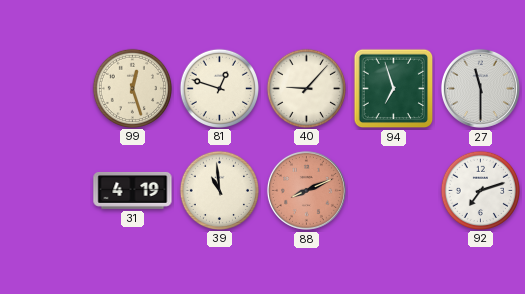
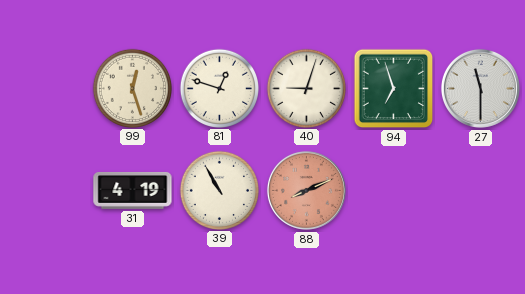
40: 9:07 -> 9:03 (306, 88)
39: 10:59 -> 10:55 (219, 190)
92: 7:12 -> none (480, 190)
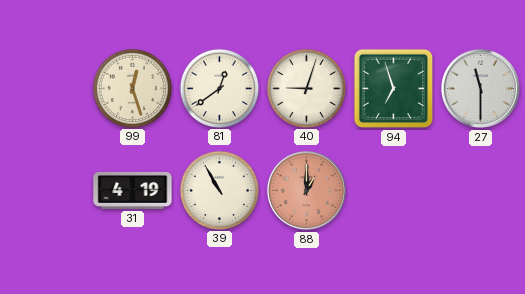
81: 12:48 -> 12:39 (219, 88)
88: 8:11 -> 1:00 (306, 190)
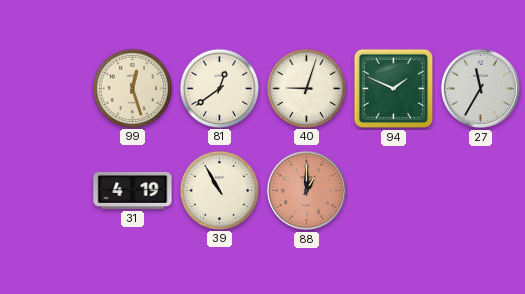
94: 6:57 -> 1:49 (394, 89)
27: 11:30 -> 11:35 (480, 88)
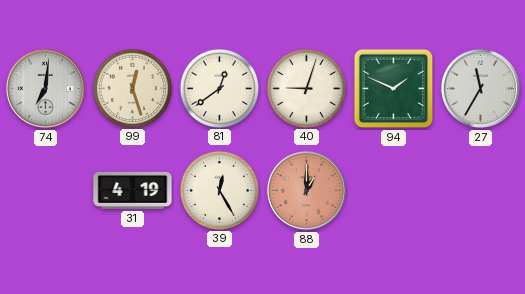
74: none -> 7:01 (45, 88)
39: 10:55 -> 12:25 (219, 190)
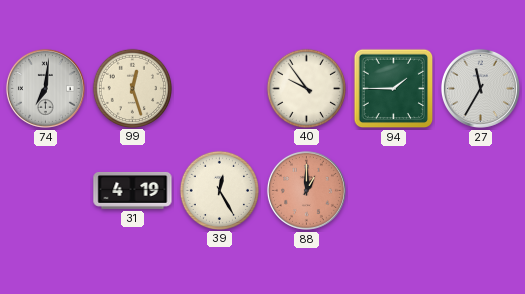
81: 12:39 -> none (219, 88)
40: 9:03 -> 9:54 (306, 88)
94: 1:49 -> 1:45 (394, 89)
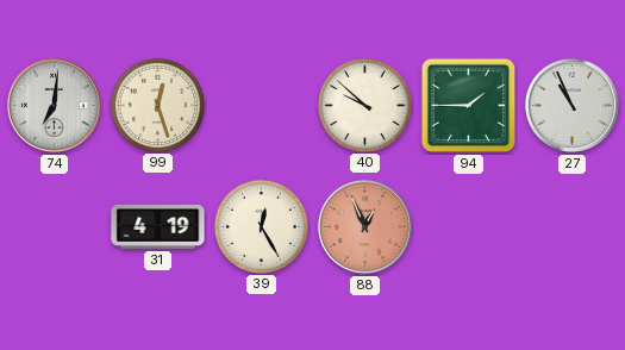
40: 9:54 -> 9:52 (364, 105)
27: 11:35 -> 10:56 (571, 105)
88: 1:00 -> 12:56 (364, 226)
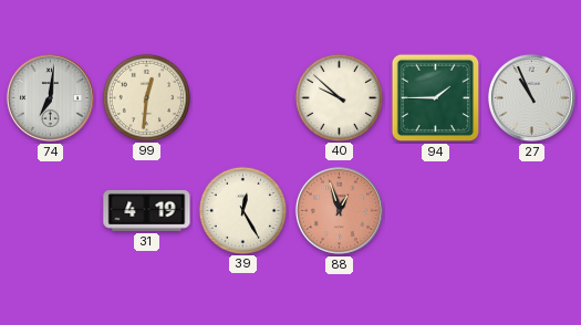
99: 12:27 -> 12:31 (146, 97)
88: 12:56 -> 12:57 (339, 210)
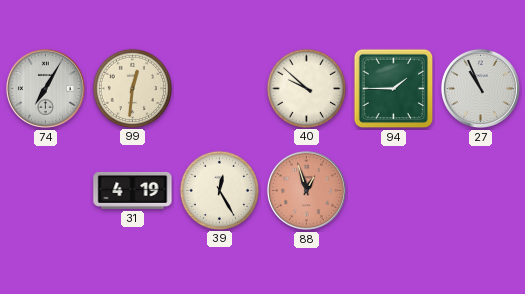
74: 7:01 -> 7:05 (45, 88)
